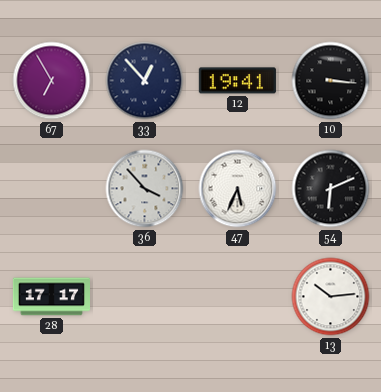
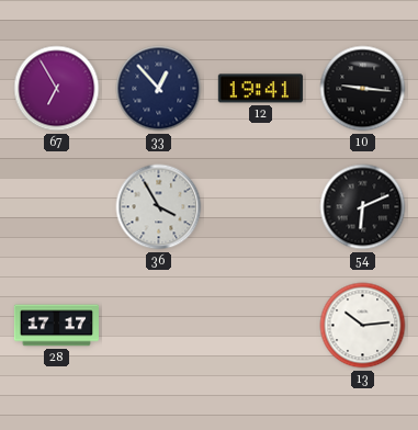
10: 3:16 -> 9:16 (363, 89)
36: 3:53 -> 3:55 (159, 207)
47: 5:34 -> none (238, 189)
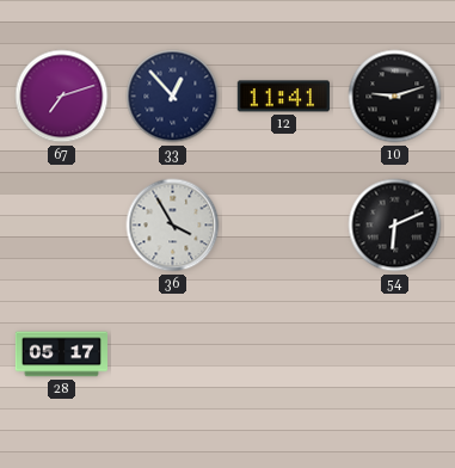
67: 6:55 -> 7:12 (62, 97)
12: 19:41 -> 11:41 (283, 97)
10: 9:16 -> 9:12 (395, 97)
28: 17:17 -> 05:17 (61, 355)
13: 10:14 -> none (363, 326)
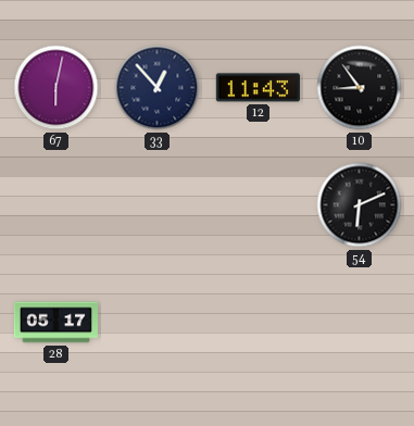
67: 7:12 -> 6:02 (57, 88)
12: 11:41 -> 11:43 (258, 88)
10: 9:12 -> 8:54 (360, 88)
36: 3:55 -> none (173, 226)
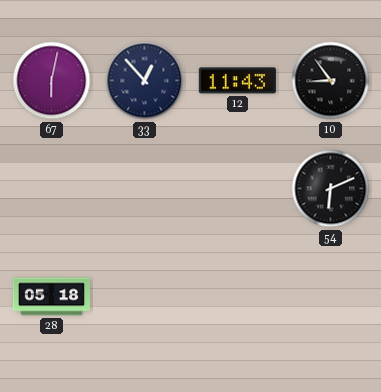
28: 05:17 -> 05:18 (51, 297)
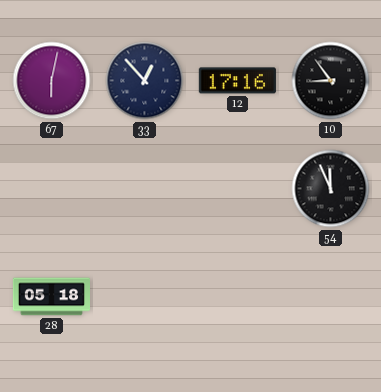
12: 11:43 -> 17:16 (237, 81)
54: 6:11 -> 11:56 (331, 189)
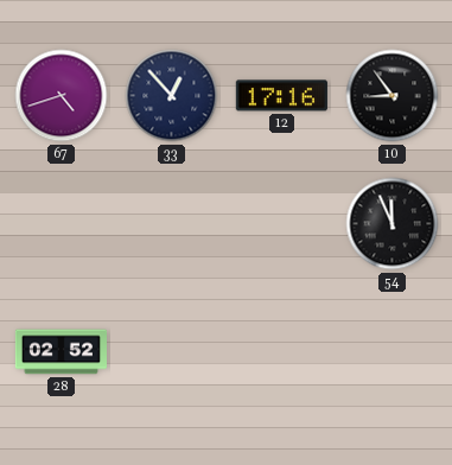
67: 6:02 -> 4:42 (62, 96)
28: 05:18 -> 02:52 (61, 352)
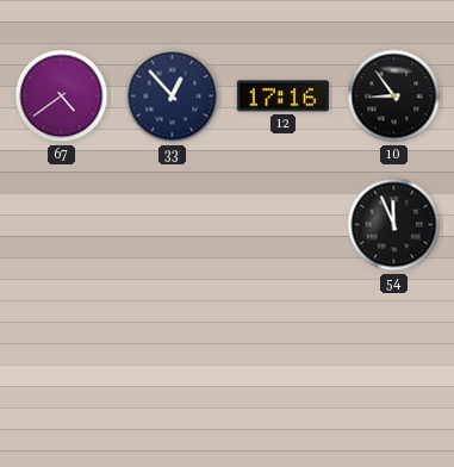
67: 4:42 -> 4:39 (62, 96)
28: 02:52 -> none (61, 352)
